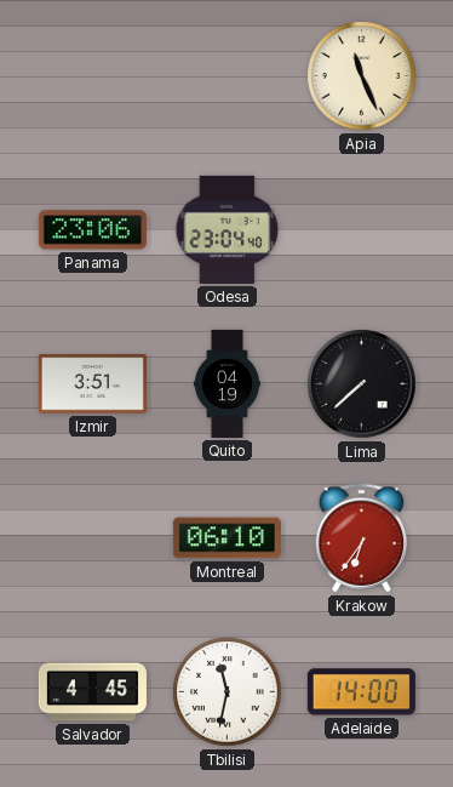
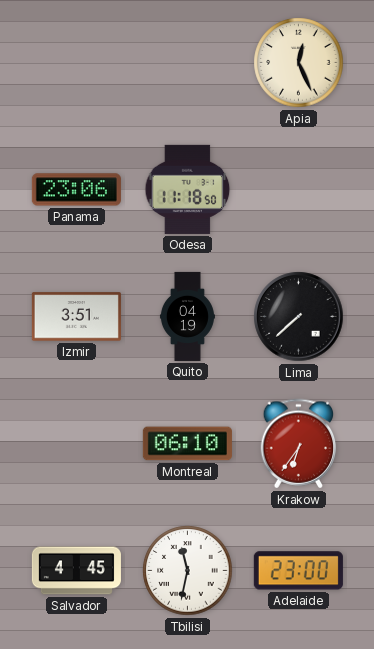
Apia: 11:26 -> 12:26 (299, 63)
Odesa: 23:04 -> 11:18 (188, 189)
Adelaide: 14:00 -> 23:00 (298, 571)
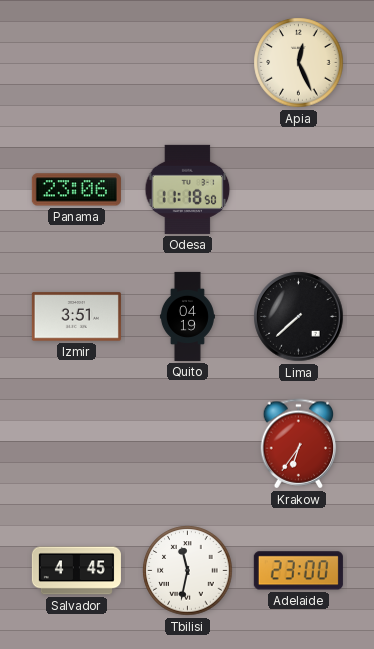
Montreal: 06:10 -> none (187, 444)
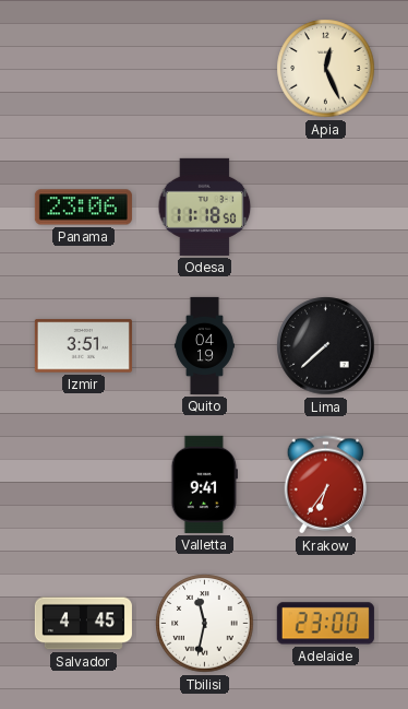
Valletta: none -> 9:41 (204, 484)
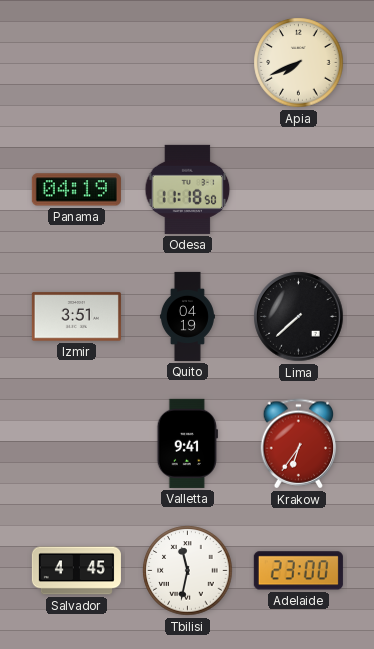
Apia: 12:26 -> 7:41 (299, 63)
Panama: 23:06 -> 04:19 (76, 190)
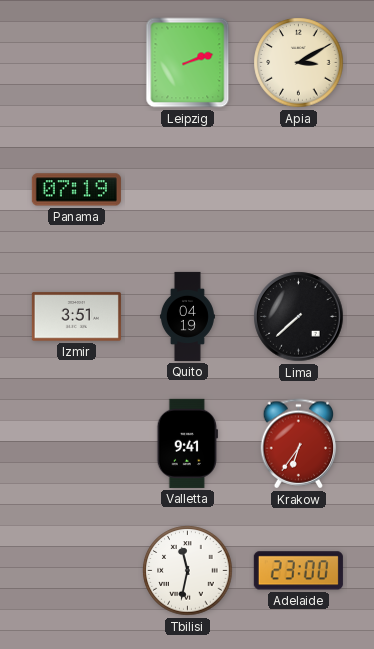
Leipzig: none -> 2:12 (188, 63)
Apia: 7:41 -> 3:10 (299, 63)
Panama: 04:19 -> 07:19 (76, 190)
Odesa: 11:18 -> none (188, 189)
Salvador: 4:45 -> none (76, 571)
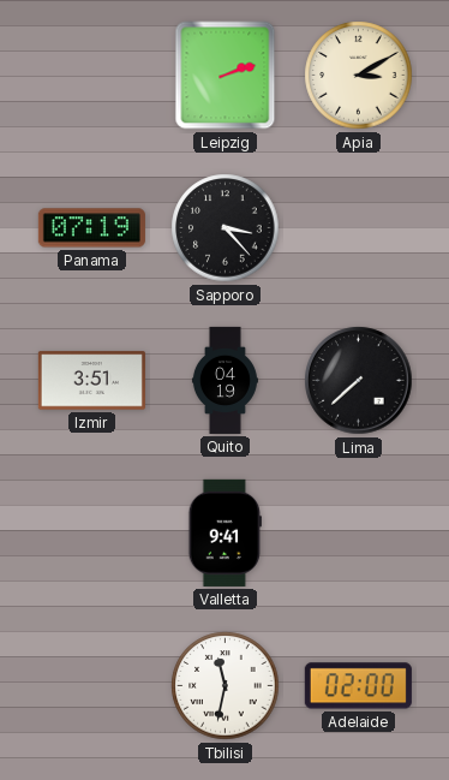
Sapporo: none -> 3:23 (226, 228)
Krakow: 6:36 -> none (299, 444)
Adelaide: 23:00 -> 02:00 (358, 686)
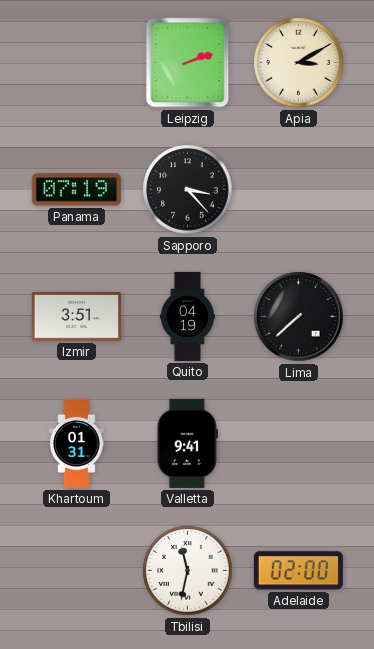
Khartoum: none -> 01:31 (77, 443)
